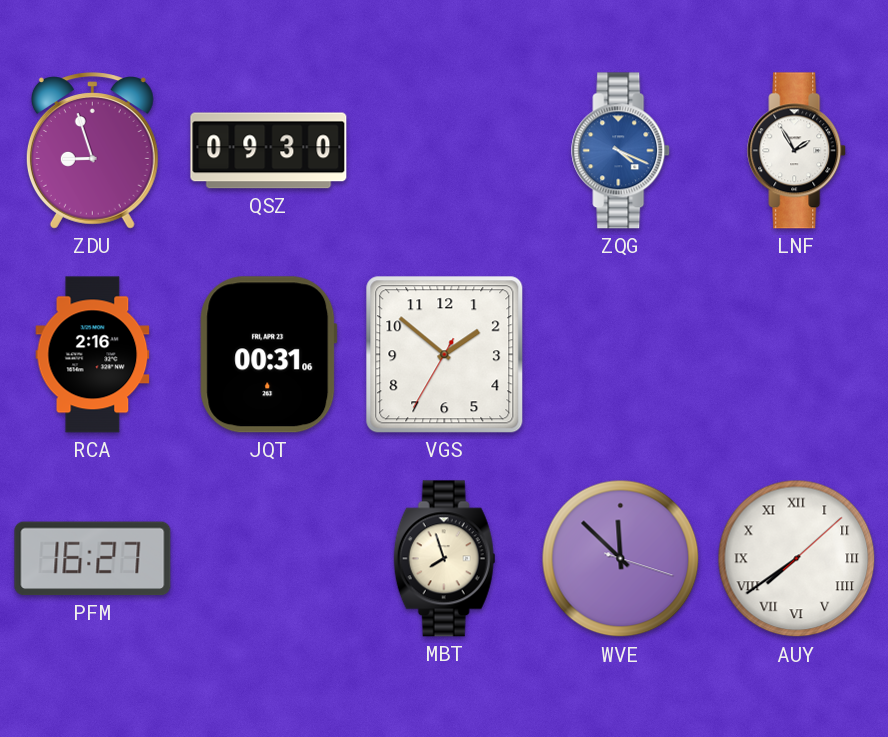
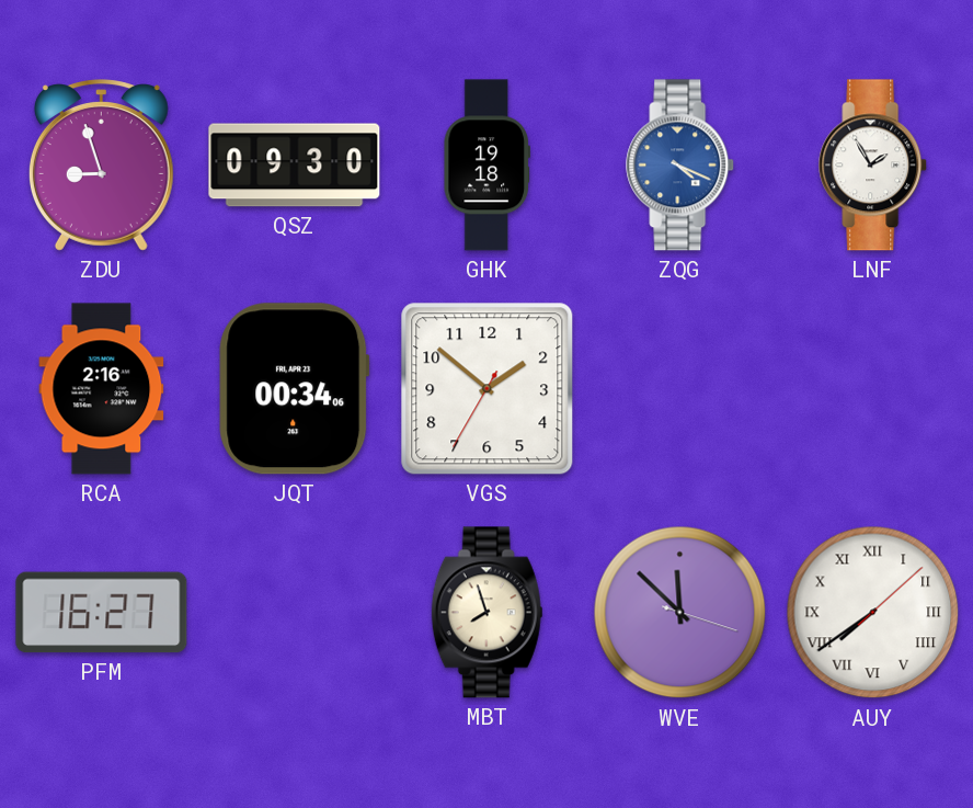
GHK: none -> 19:18 (486, 166)
JQT: 00:31 -> 00:34 (295, 389)
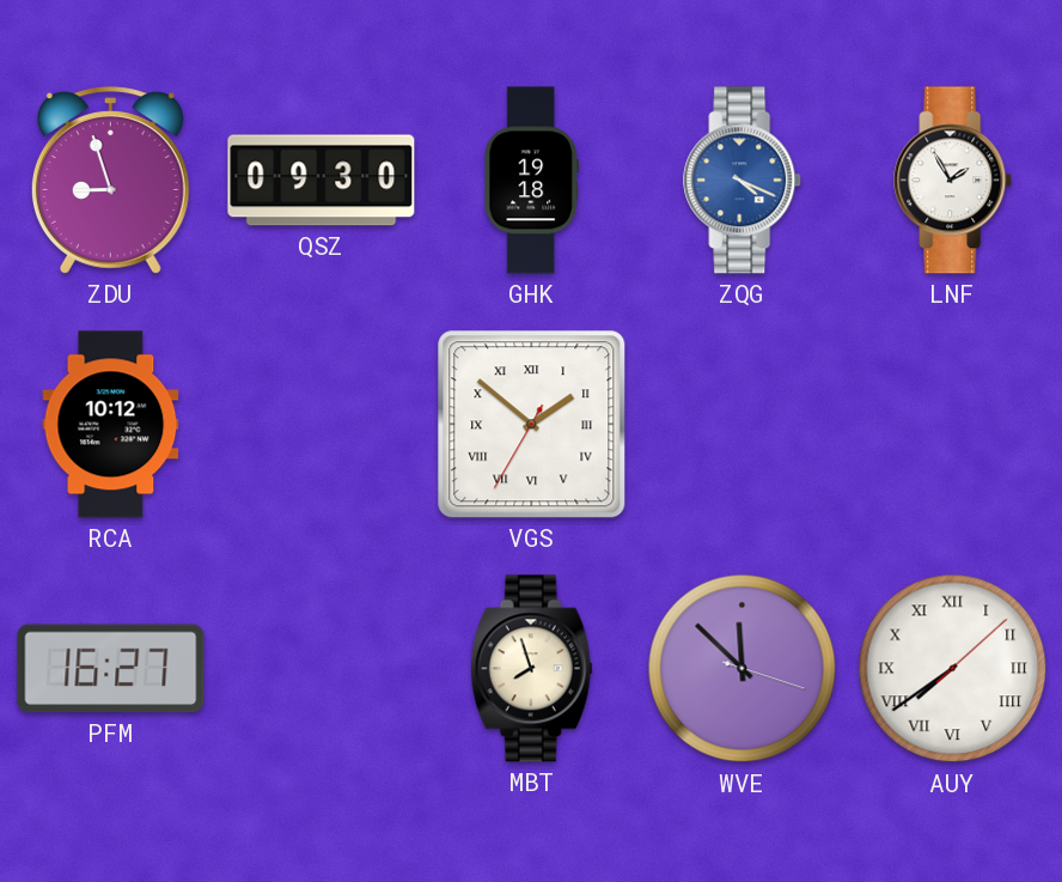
RCA: 2:16 -> 10:12 (111, 425)
JQT: 00:34 -> none (295, 389)
VGS numerals: Arabic -> Roman (532, 425)
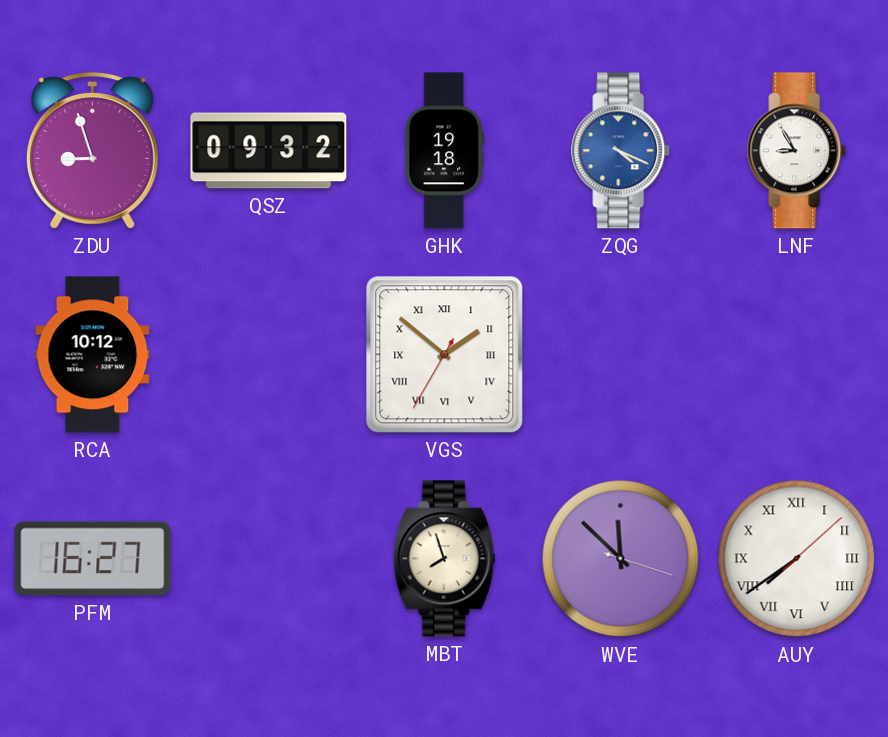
QSZ: 09:30 -> 09:32 (269, 151)
LNF: 1:55 -> 8:55 (797, 151)
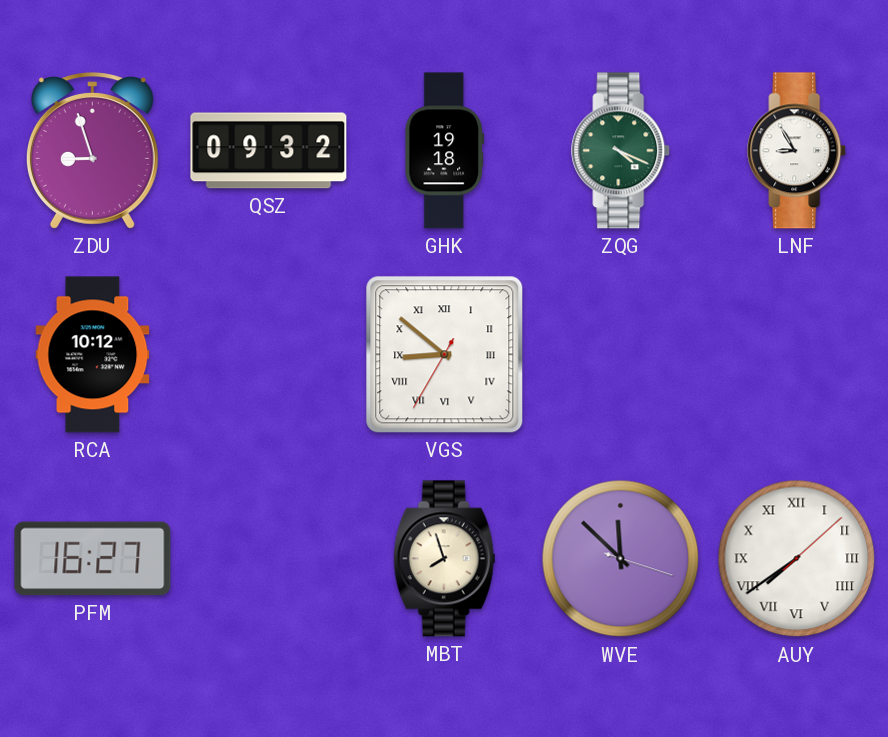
ZQG dial: blue -> green (621, 151)
VGS: 1:51 -> 8:51 (445, 355)
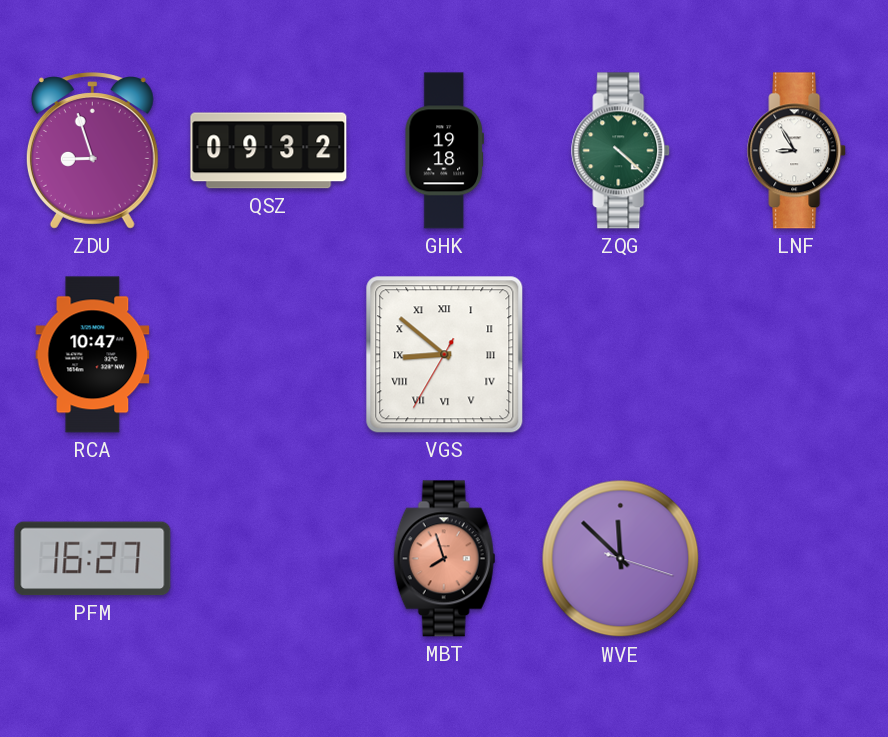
ZQG: 4:19 -> 4:22 (621, 151)
RCA: 10:12 -> 10:47 (93, 355)
MBT dial: cream -> salmon (445, 559)
AUY: 7:39 -> none (797, 559)
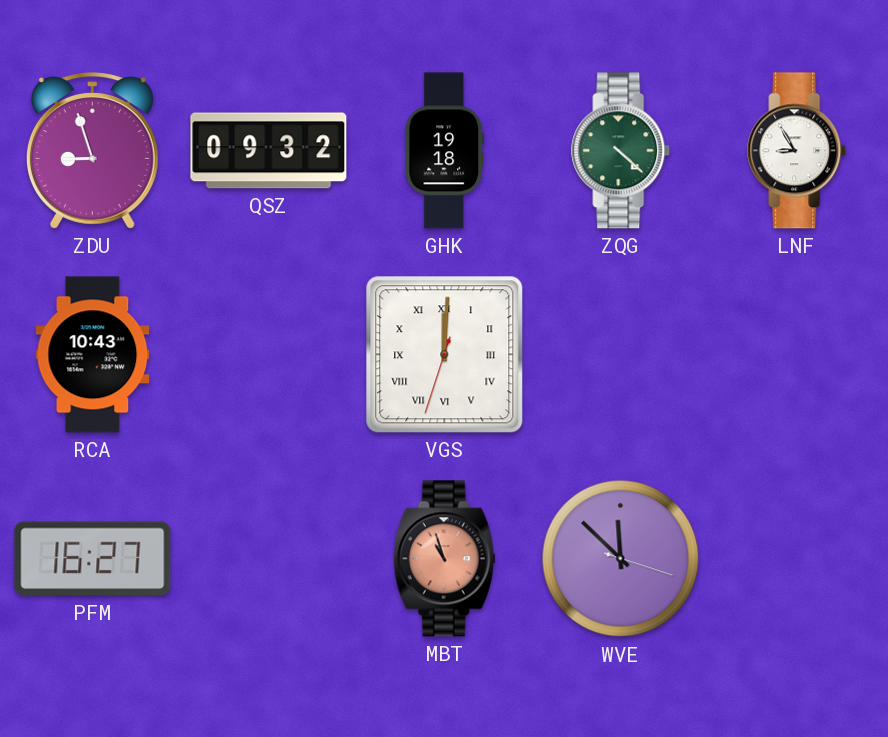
RCA: 10:47 -> 10:43 (93, 355)
VGS: 8:51 -> 12:00 (445, 355)
MBT: 7:57 -> 10:57 (445, 559)
